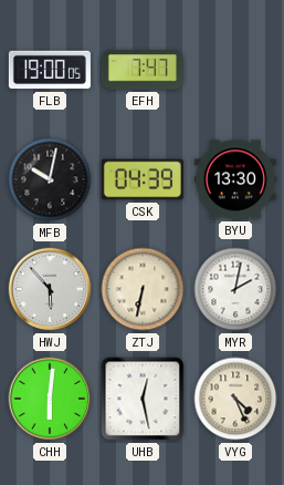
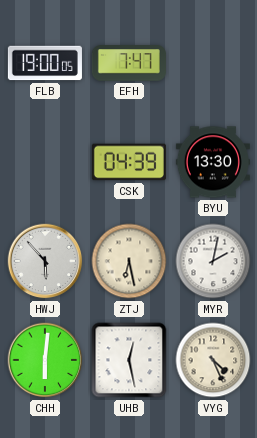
MFB: 10:02 -> none (50, 179)
ZTJ: 6:32 -> 6:28 (129, 261)
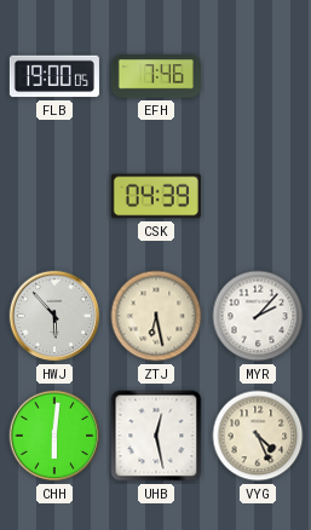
EFH: 7:47 -> 7:46 (156, 76)
BYU: 13:30 -> none (213, 162)
MYR: 2:02 -> 2:07 (258, 316)
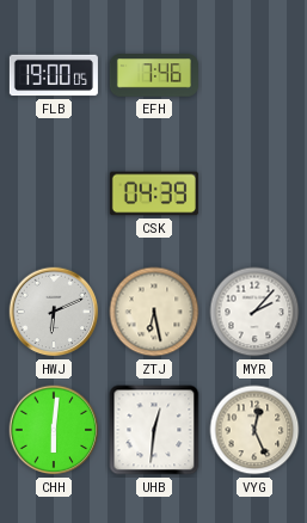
HWJ: 5:53 -> 6:11 (54, 312)
UHB: 12:28 -> 12:31 (154, 430)
VYG: 4:26 -> 12:26 (254, 430)
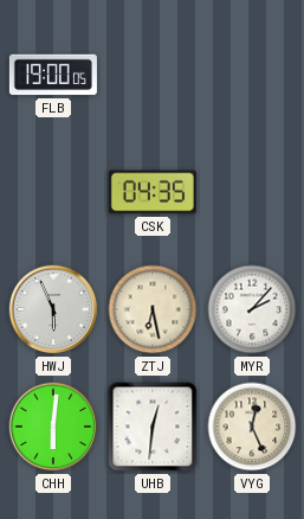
EFH: 7:46 -> none (154, 75)
CSK: 04:39 -> 04:35 (153, 192)
HWJ: 6:11 -> 5:56 (53, 309)
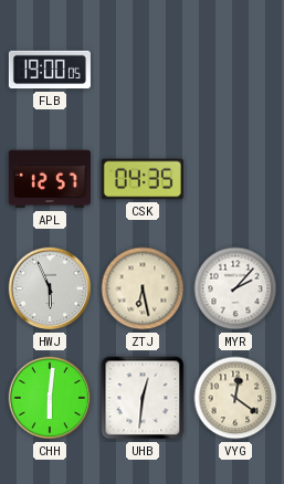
APL: none -> 12:57 (50, 179)
VYG: 12:26 -> 12:21 (235, 398)
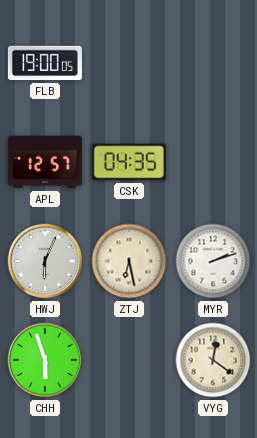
HWJ: 5:56 -> 6:04 (45, 261)
MYR: 2:07 -> 2:12 (213, 261)
CHH: 6:01 -> 5:57 (45, 360)
UHB: 12:31 -> none (143, 398)
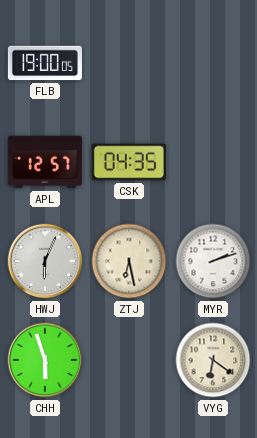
VYG: 12:21 -> 6:21 (213, 360)
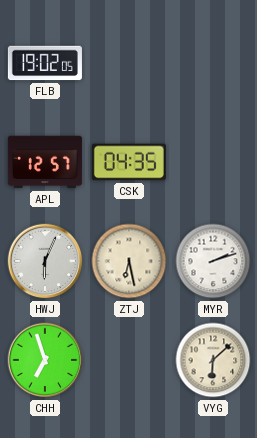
FLB: 19:00 -> 19:02 (45, 63)
CHH: 5:57 -> 6:57 (45, 360)
VYG: 6:21 -> 6:08 (213, 360)
